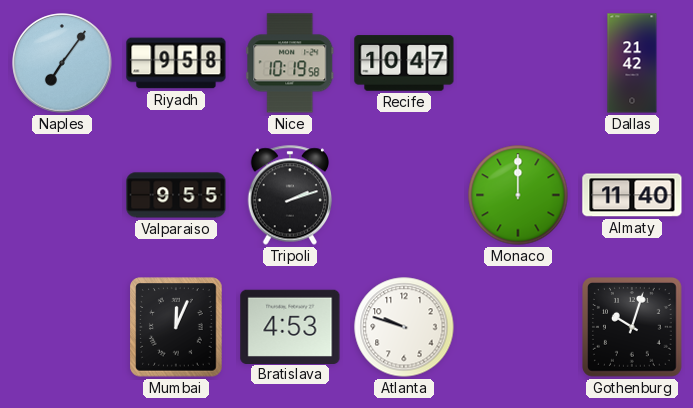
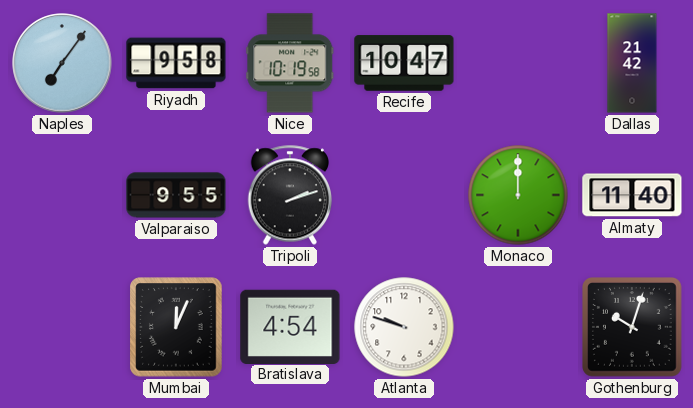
Bratislava: 4:53 -> 4:54 (290, 326)
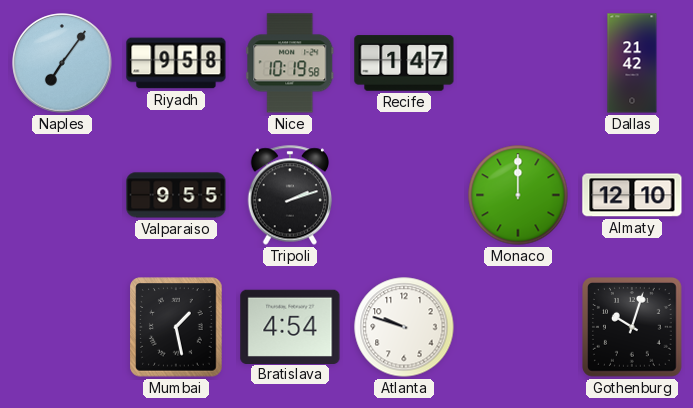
Recife: 10:47 -> 1:47 (404, 63)
Almaty: 11:40 -> 12:10 (632, 195)
Mumbai: 12:04 -> 1:28 (176, 327)
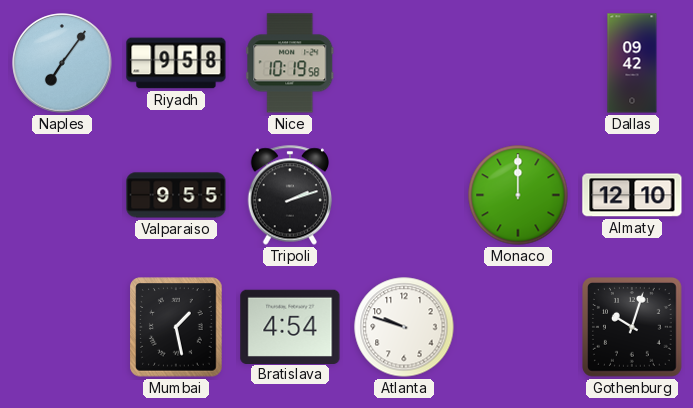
Recife: 1:47 -> none (404, 63)
Dallas: 21:42 -> 09:42 (632, 63)
